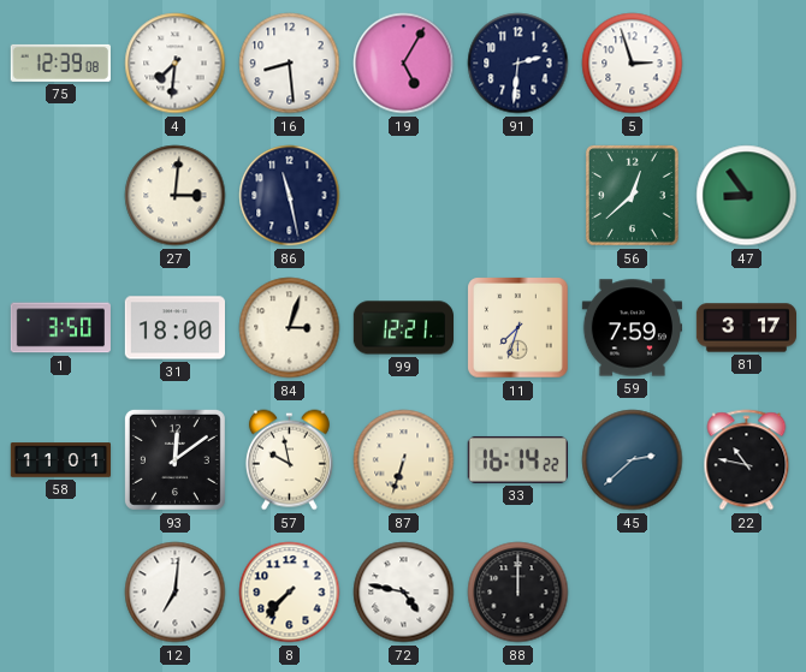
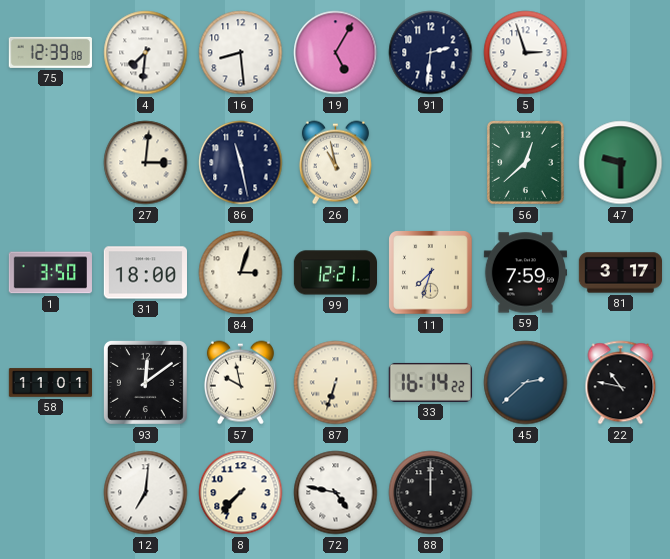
26: none -> 10:58 (335, 163)
47: 8:54 -> 9:30 (621, 163)
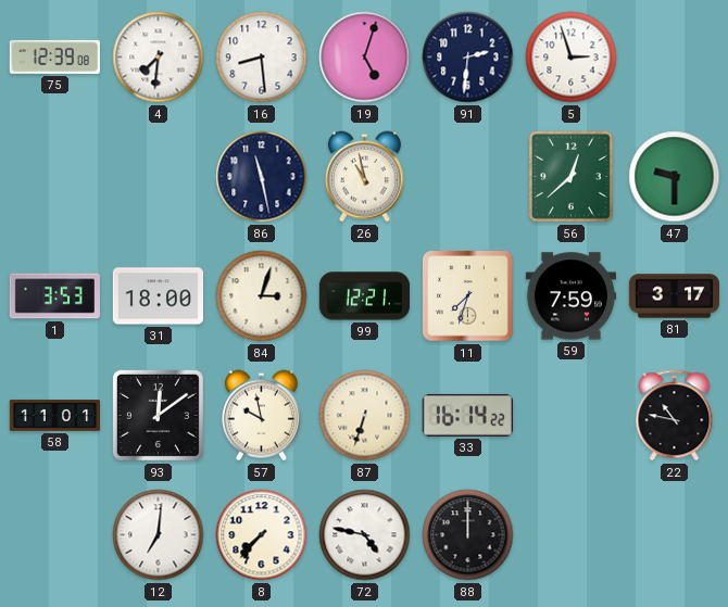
19: 5:05 -> 5:03 (365, 58)
27: 3:01 -> none (146, 163)
1: 3:50 -> 3:53 (54, 296)
45: 2:38 -> none (526, 383)
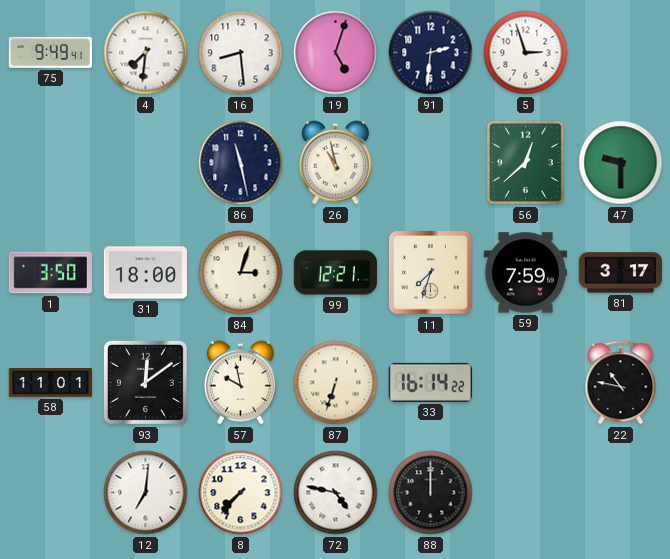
75: 12:39 -> 9:49 (50, 52)
1: 3:53 -> 3:50 (50, 273)
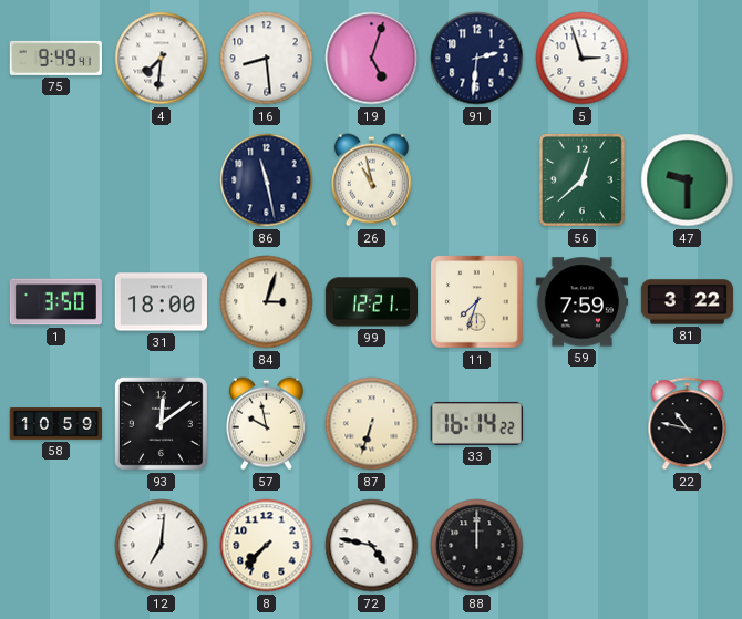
81: 3:17 -> 3:22 (687, 302)
58: 11:01 -> 10:59 (56, 424)
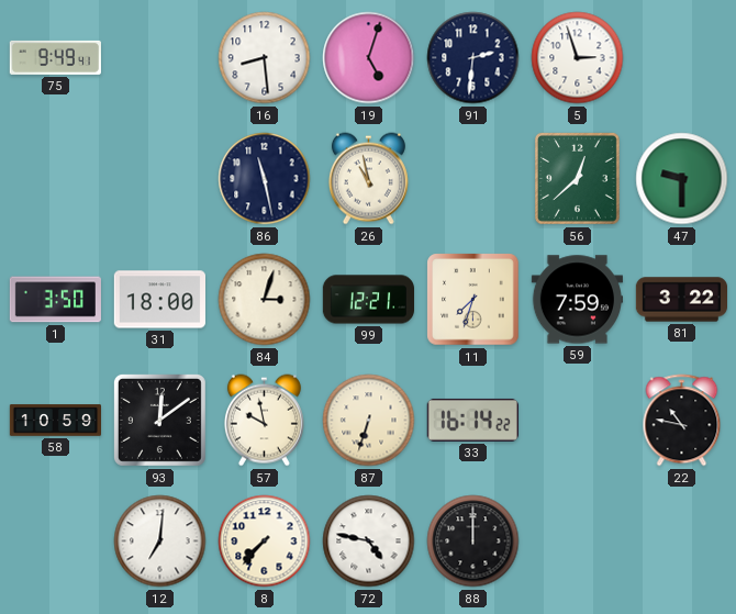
4: 7:31 -> none (162, 59)
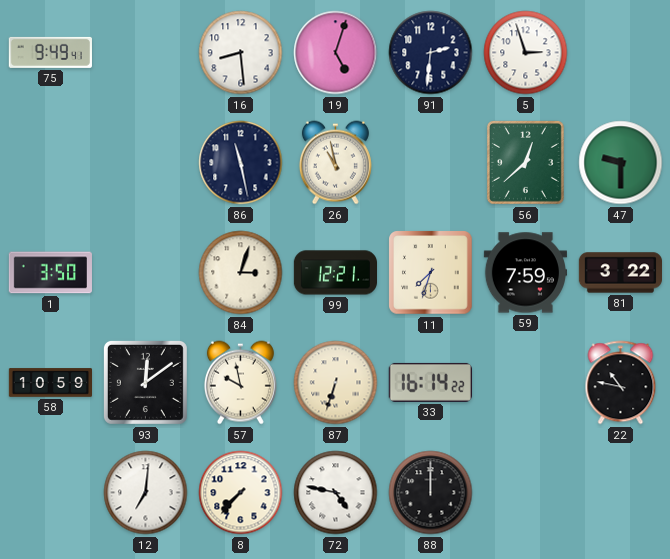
31: 18:00 -> none (159, 300)
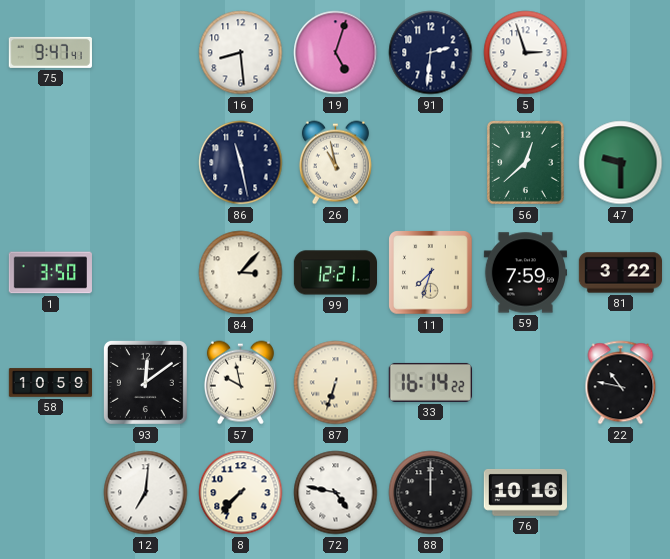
75: 9:49 -> 9:47 (50, 52)
84: 3:03 -> 3:07 (241, 273)
76: none -> 10:16 (525, 492)
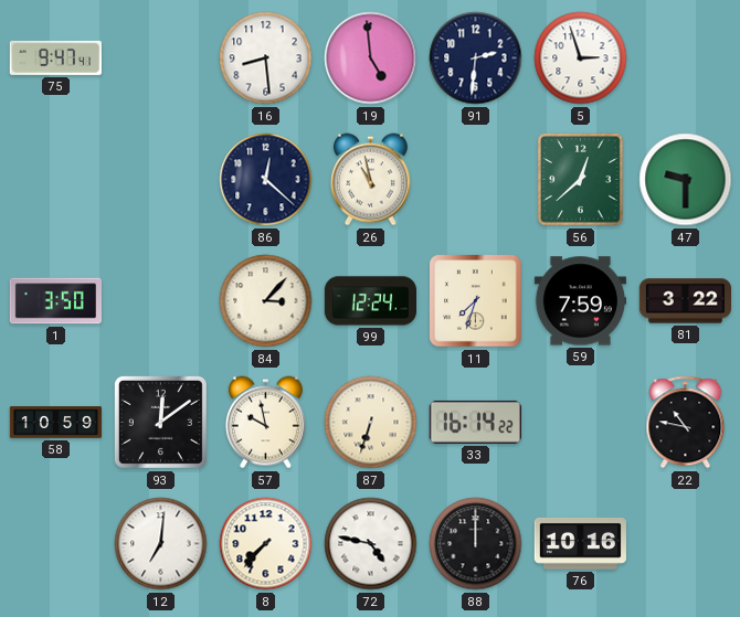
19: 5:03 -> 4:59 (371, 58)
86: 11:28 -> 12:22 (266, 180)
99: 12:21 -> 12:24 (370, 301)
